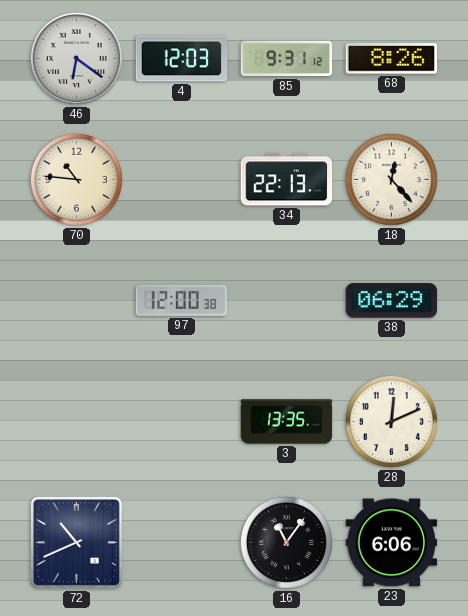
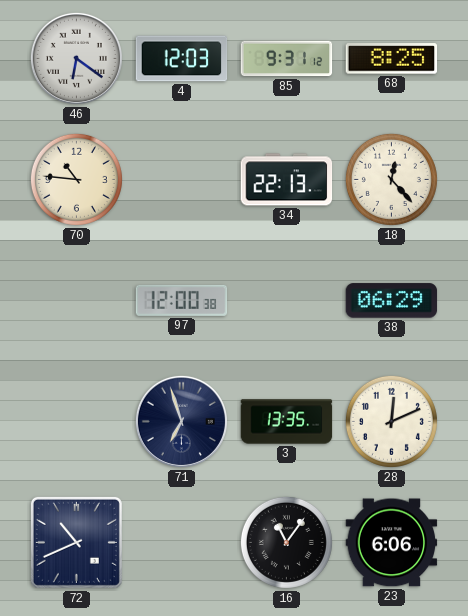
68: 8:26 -> 8:25 (392, 59)
71: none -> 6:57 (181, 421)
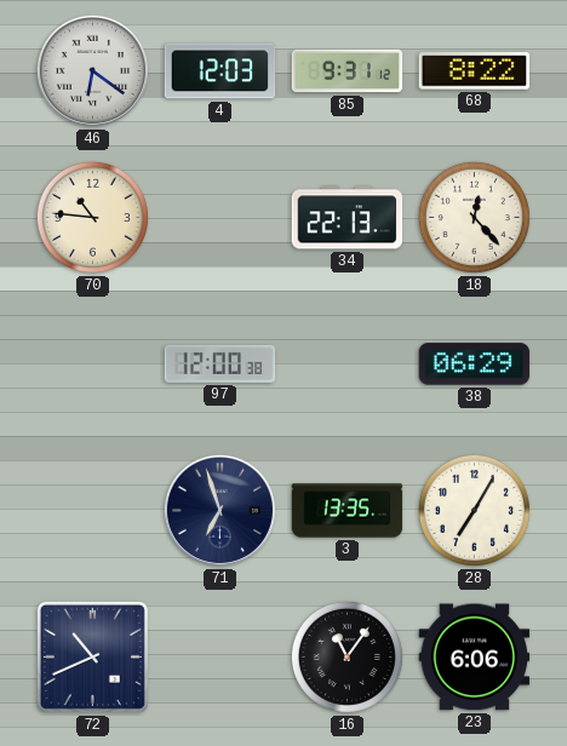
68: 8:25 -> 8:22 (475, 71)
28: 12:11 -> 7:05 (474, 510)
